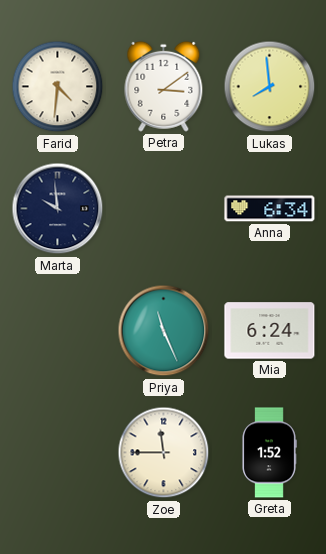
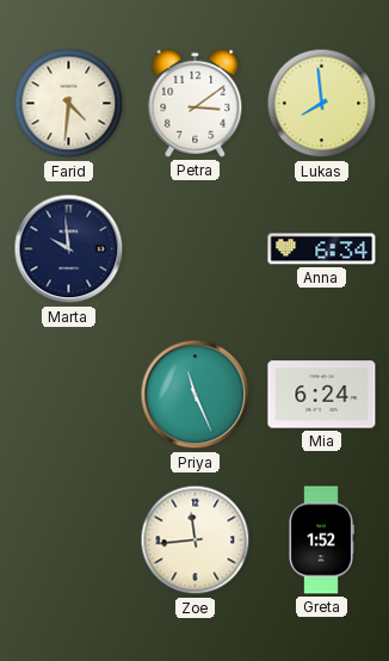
Zoe: 11:45 -> 11:44 (196, 540)
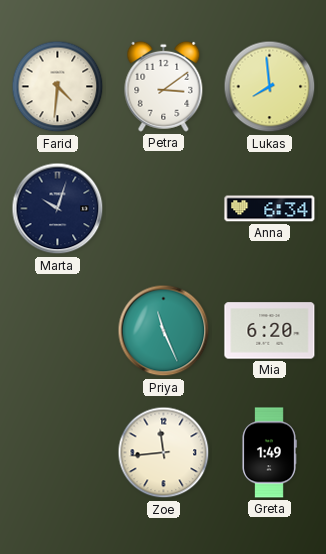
Marta: 9:59 -> 10:03 (58, 209)
Mia: 6:24 -> 6:20 (270, 331)
Greta: 1:52 -> 1:49 (269, 453)
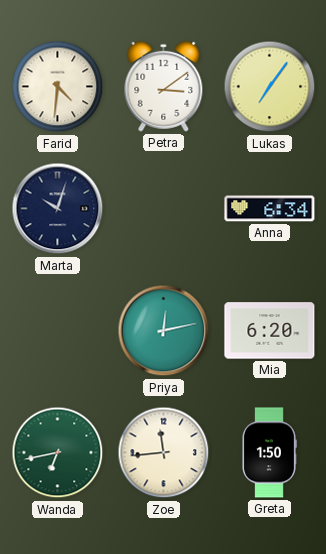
Lukas: 7:59 -> 7:06 (270, 87)
Priya: 11:26 -> 12:13 (164, 331)
Wanda: none -> 6:43 (58, 453)
Greta: 1:49 -> 1:50 (269, 453)
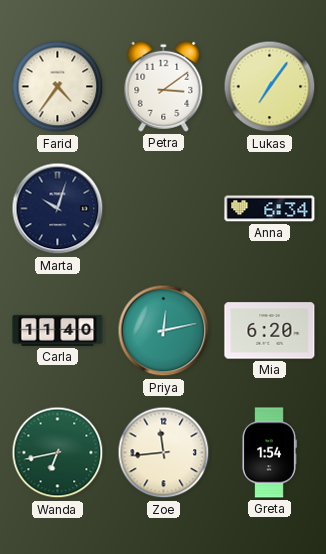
Farid: 4:31 -> 4:36 (58, 87)
Carla: none -> 11:40 (58, 330)
Greta: 1:50 -> 1:54 (269, 453)
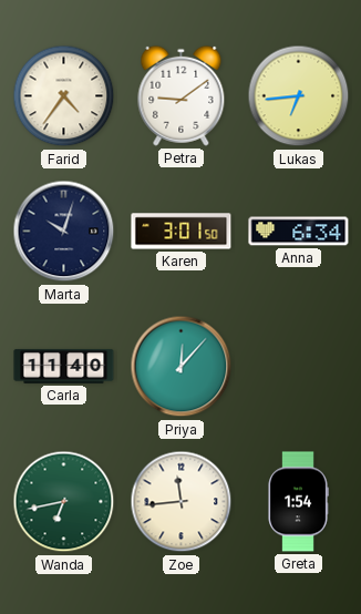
Petra: 3:09 -> 9:09 (182, 95)
Lukas: 7:06 -> 6:44 (299, 96)
Karen: none -> 3:01 (182, 232)
Priya: 12:13 -> 12:07 (182, 367)
Mia: 6:20 -> none (270, 331)
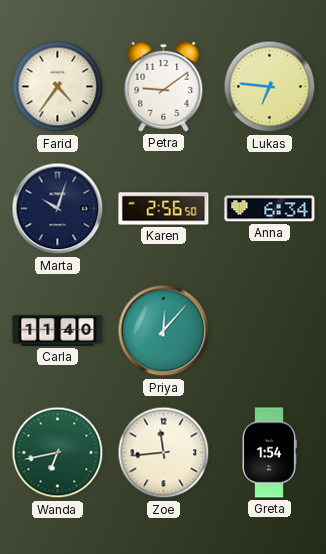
Lukas: 6:44 -> 6:46 (270, 87)
Karen: 3:01 -> 2:56 (164, 209)
